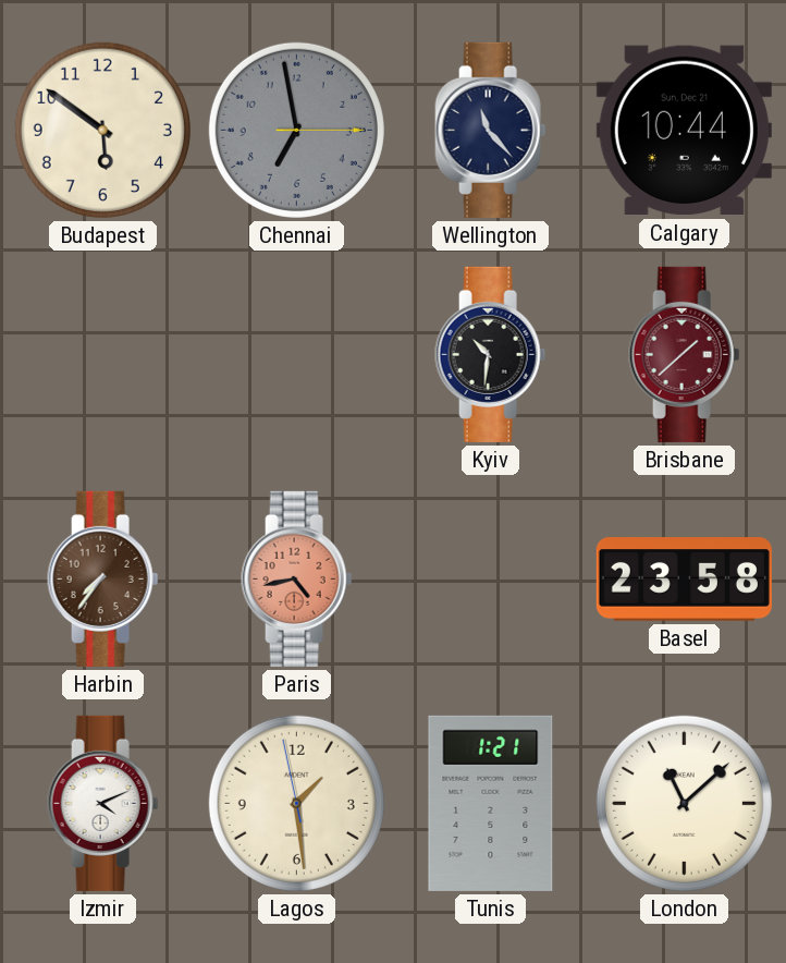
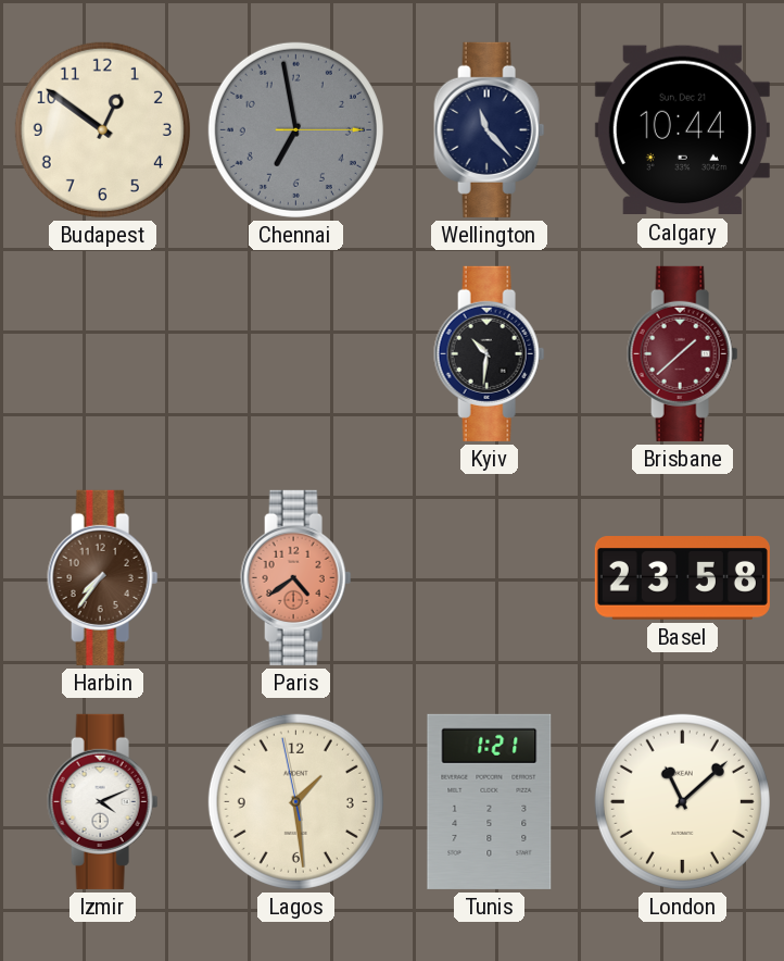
Budapest: 5:51 -> 12:51 (102, 129)
Paris: 4:43 -> 4:39 (296, 577)
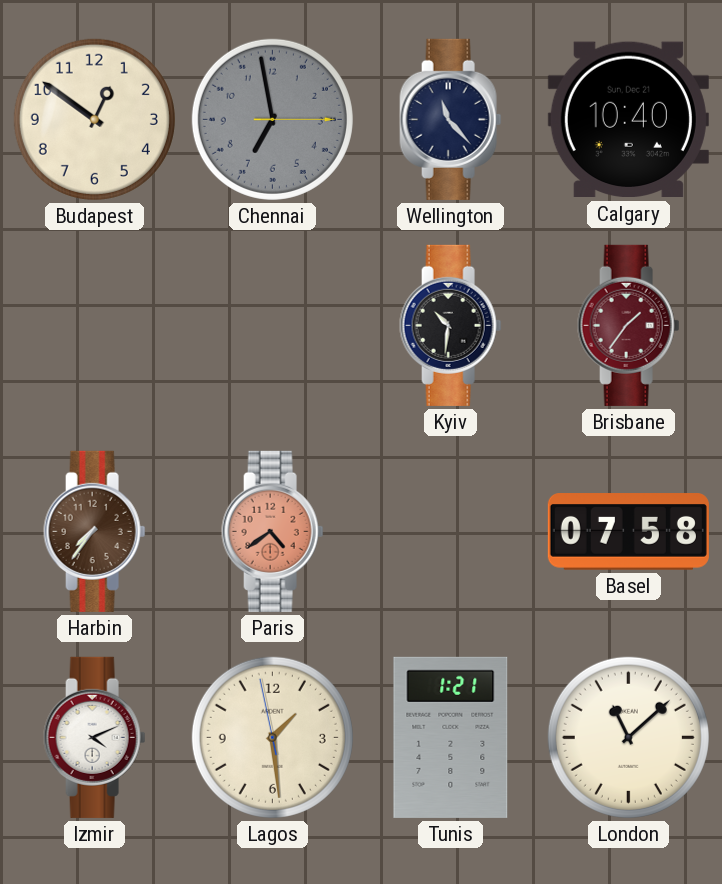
Calgary: 10:44 -> 10:40 (628, 120)
Brisbane: 1:38 -> 1:36 (629, 325)
Basel: 23:58 -> 07:58 (628, 532)
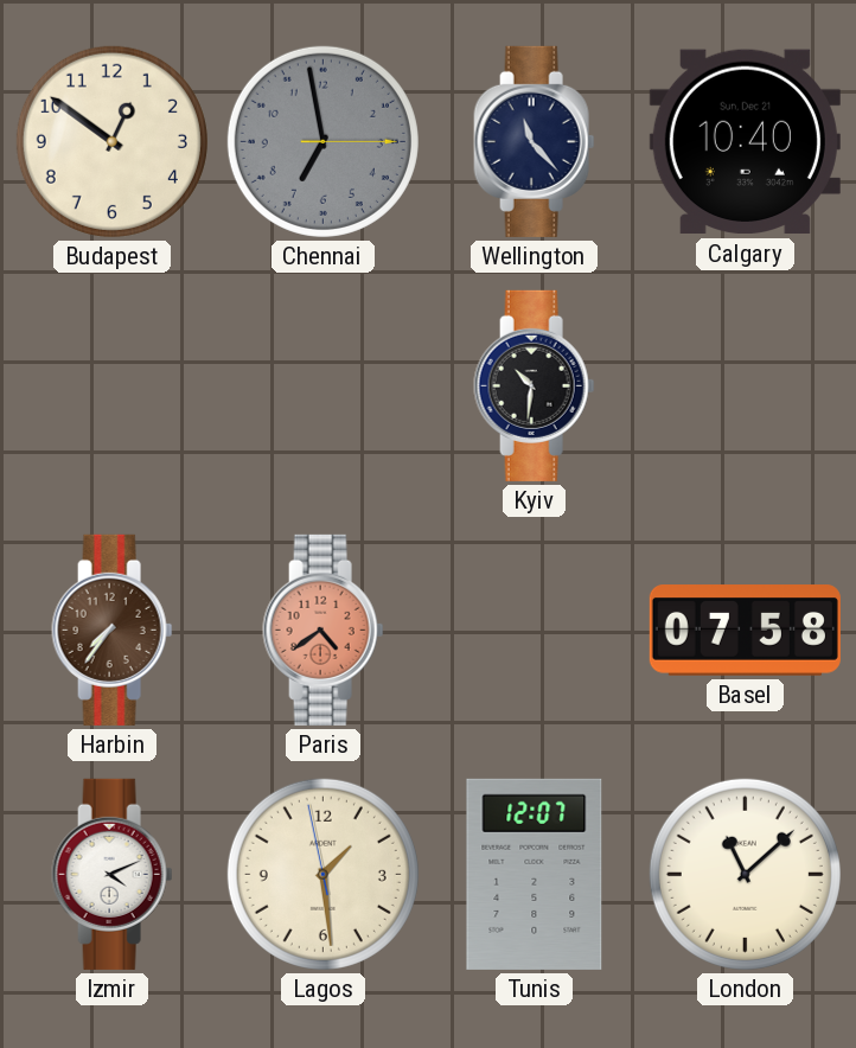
Brisbane: 1:36 -> none (629, 325)
Tunis: 1:21 -> 12:07 (535, 874)
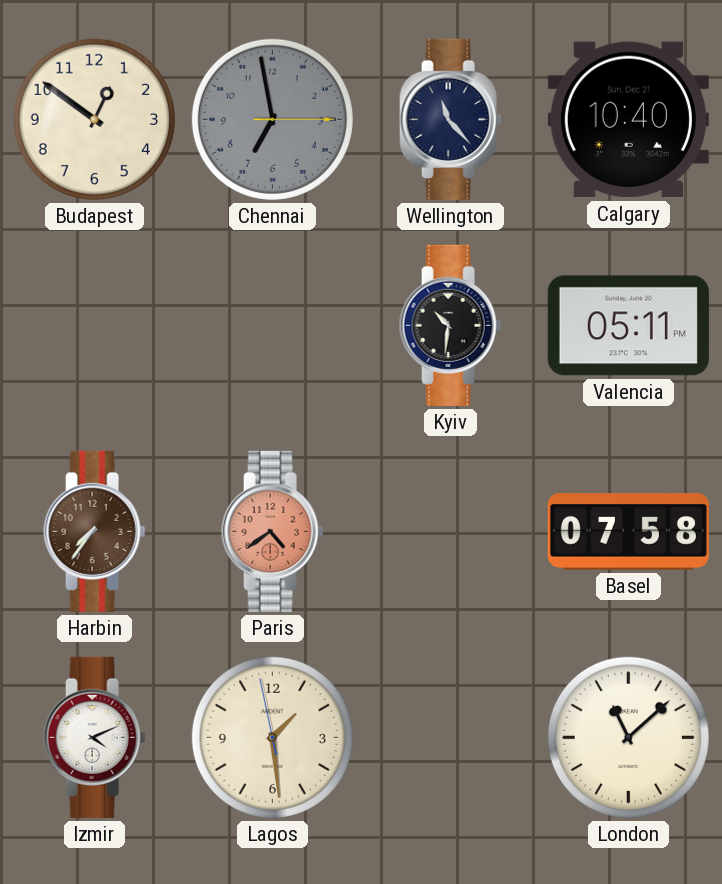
Valencia: none -> 05:11 (628, 326)
Tunis: 12:07 -> none (535, 874)
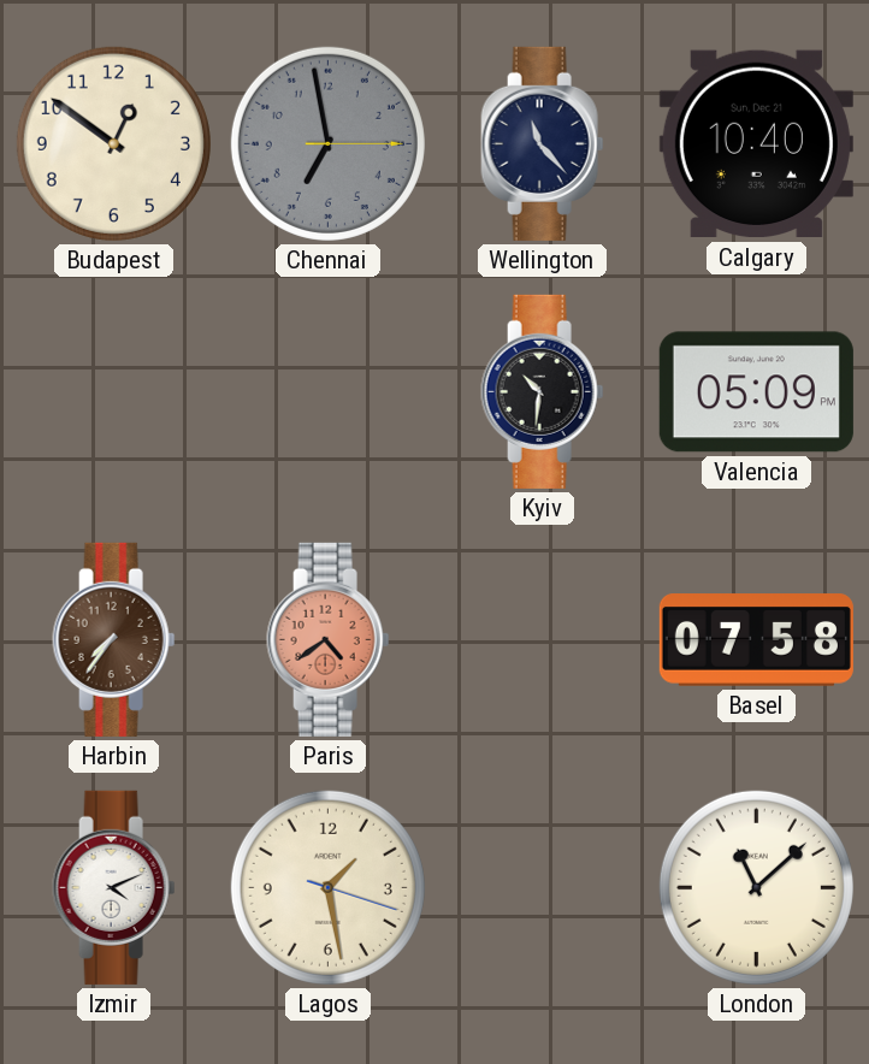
Valencia: 05:11 -> 05:09 (756, 392)
Lagos: 1:28:58 -> 1:28:18 (327, 887)
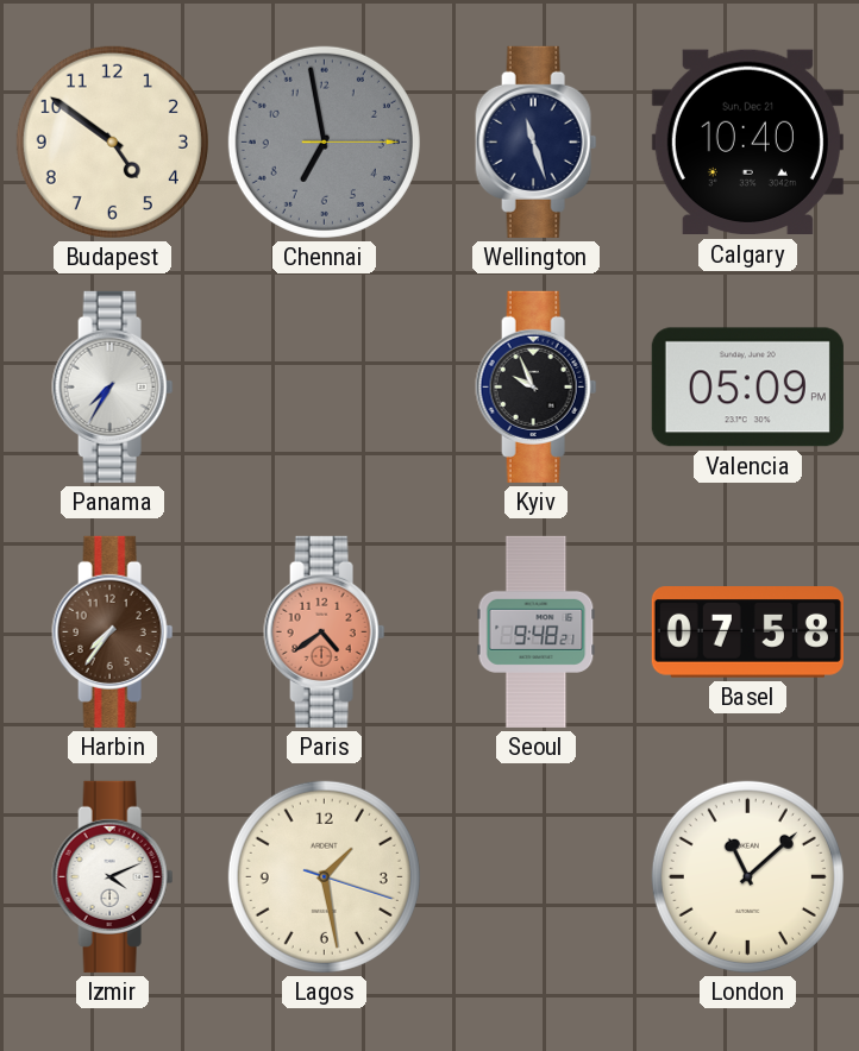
Budapest: 12:51 -> 4:51 (112, 141)
Wellington: 11:23 -> 11:27 (537, 141)
Panama: none -> 7:35 (113, 386)
Kyiv: 10:31 -> 9:56 (537, 386)
Seoul: none -> 9:48 (537, 631)
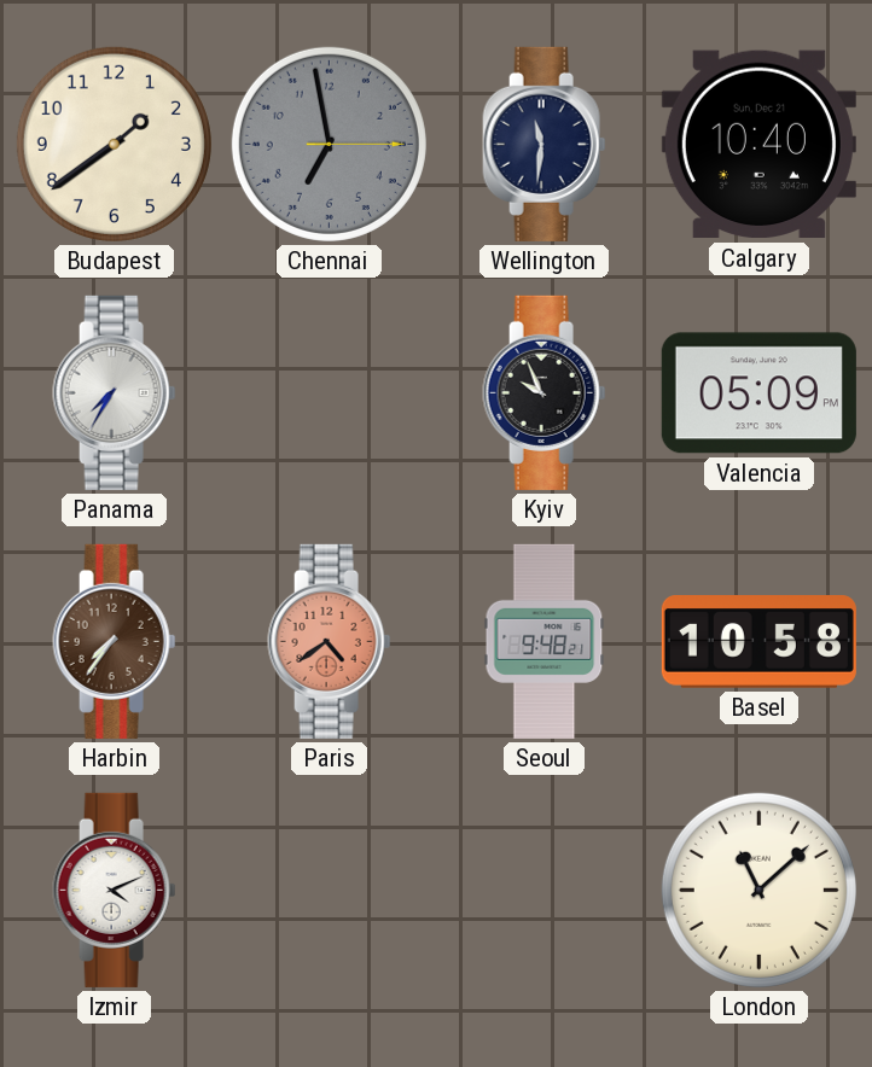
Budapest: 4:51 -> 1:39 (114, 144)
Wellington: 11:27 -> 11:31 (545, 144)
Basel: 07:58 -> 10:58 (758, 642)
Lagos: 1:28 -> none (324, 876)
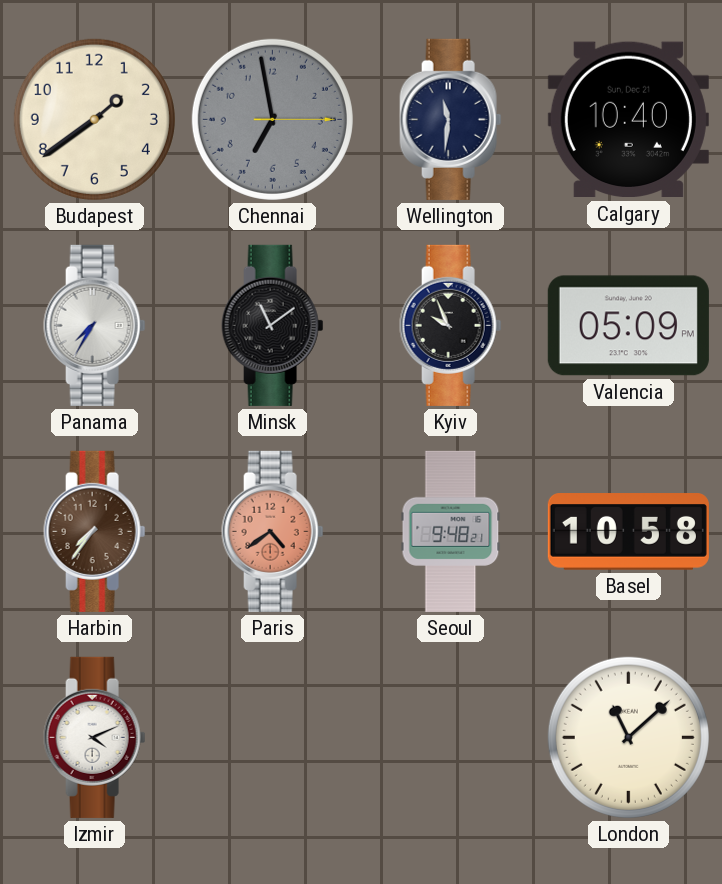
Minsk: none -> 11:09 (273, 325)
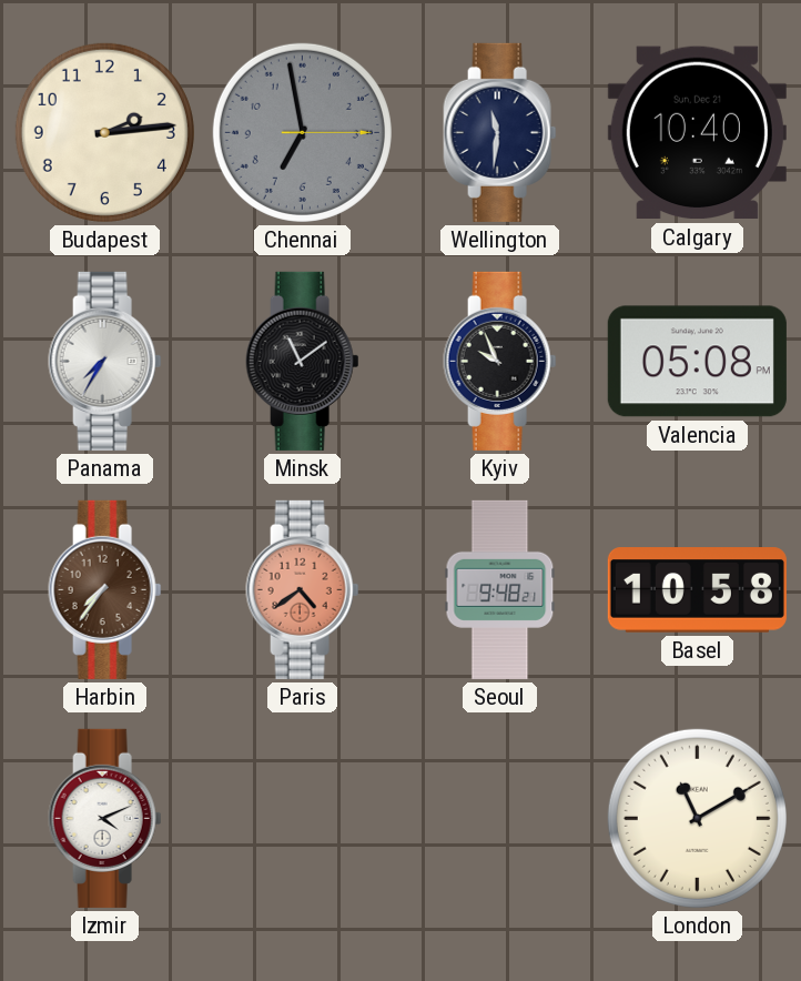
Budapest: 1:39 -> 2:14 (104, 132)
Valencia: 05:09 -> 05:08 (697, 362)
London: 11:08 -> 11:10 (697, 818)
